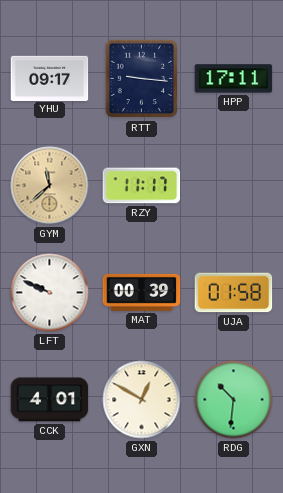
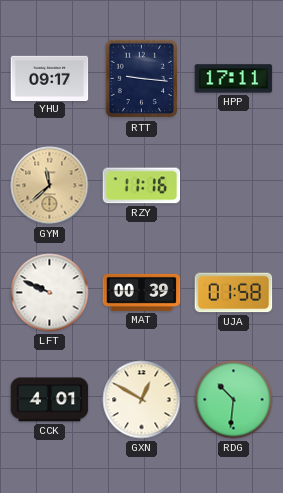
RZY: 11:17 -> 11:16 (142, 186)
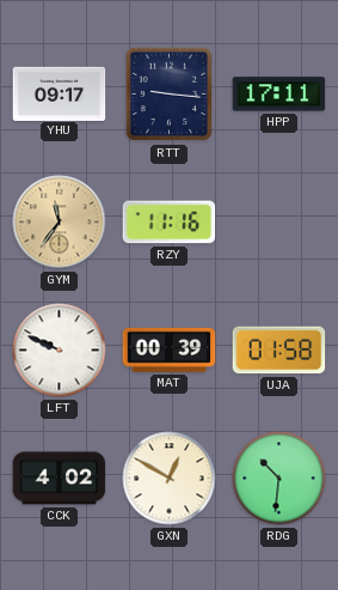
GYM: 11:38 -> 11:36 (60, 223)
CCK: 4:01 -> 4:02 (60, 479)
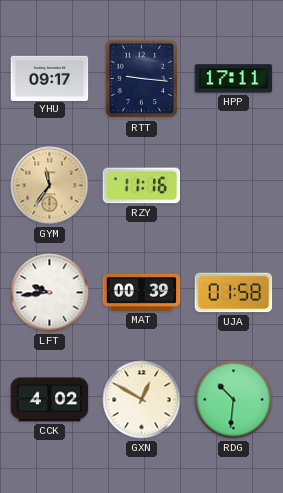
LFT: 9:49 -> 9:44 (50, 293)
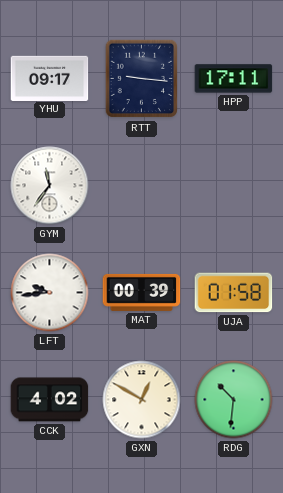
GYM dial: champagne -> white (50, 186)
RZY: 11:16 -> none (142, 186)
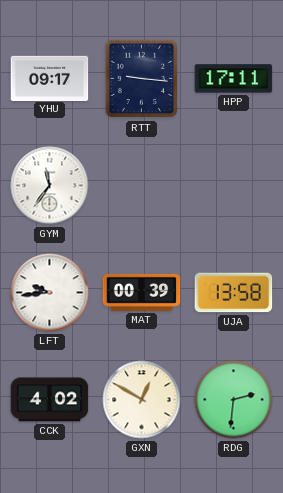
UJA: 01:58 -> 13:58 (234, 293)
RDG: 10:31 -> 2:31 (234, 400)
